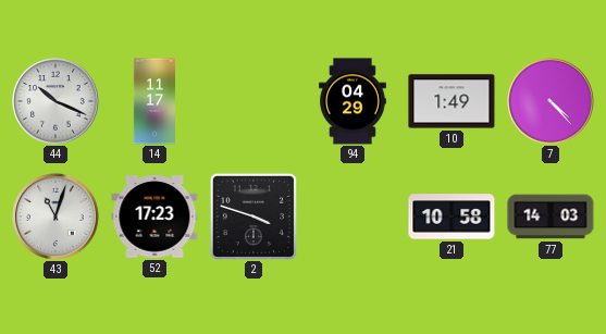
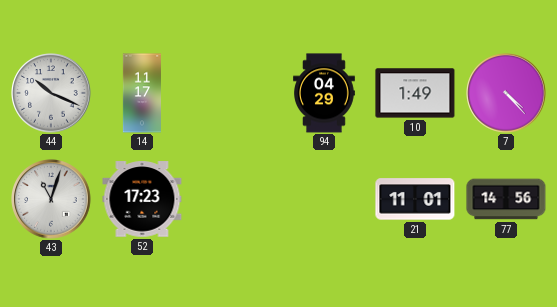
2: 3:48 -> none (253, 217)
21: 10:58 -> 11:01 (415, 199)
77: 14:03 -> 14:56 (506, 199)
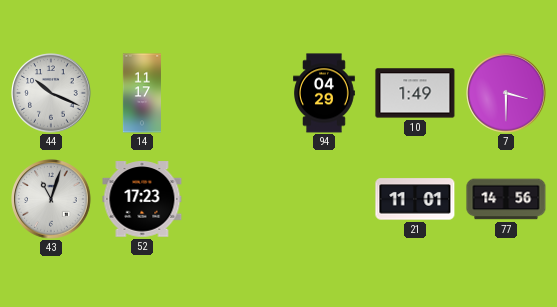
7: 4:23 -> 3:30 (506, 93)
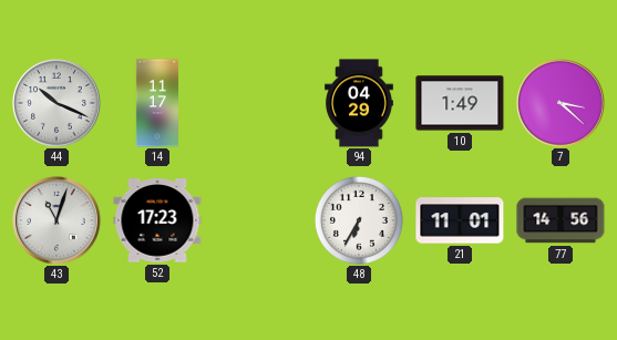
7: 3:30 -> 3:22 (561, 103)
48: none -> 6:35 (359, 220)
